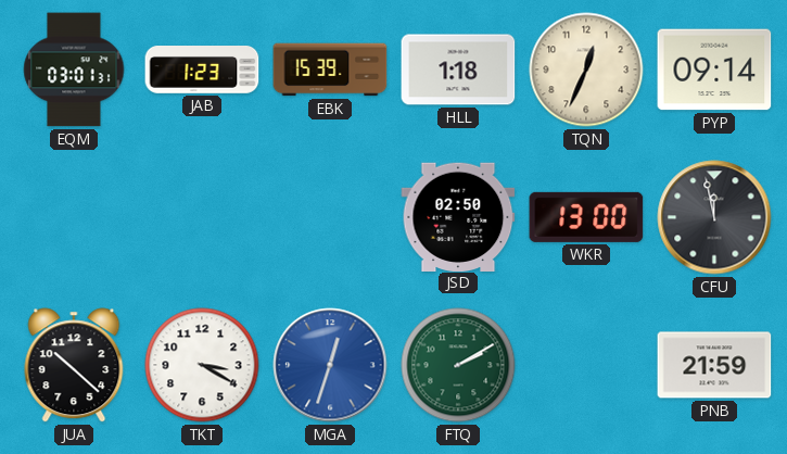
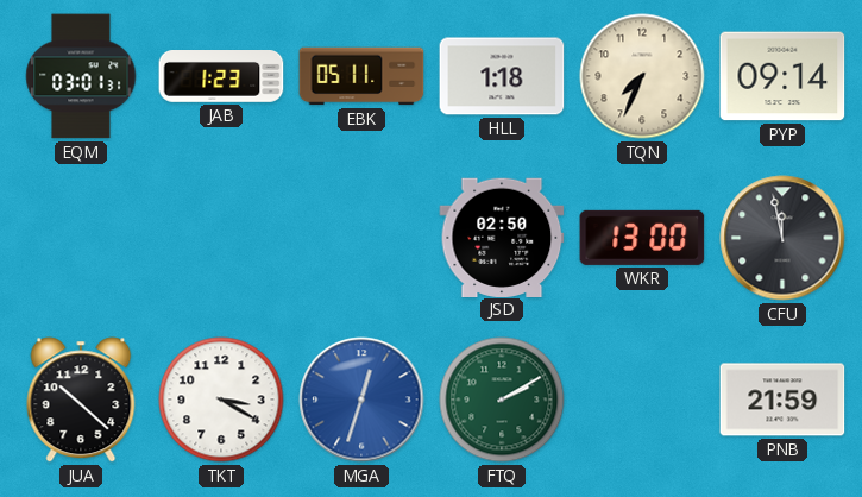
EBK: 15:39 -> 05:11 (361, 76)
TQN: 12:34 -> 7:34 (642, 76)
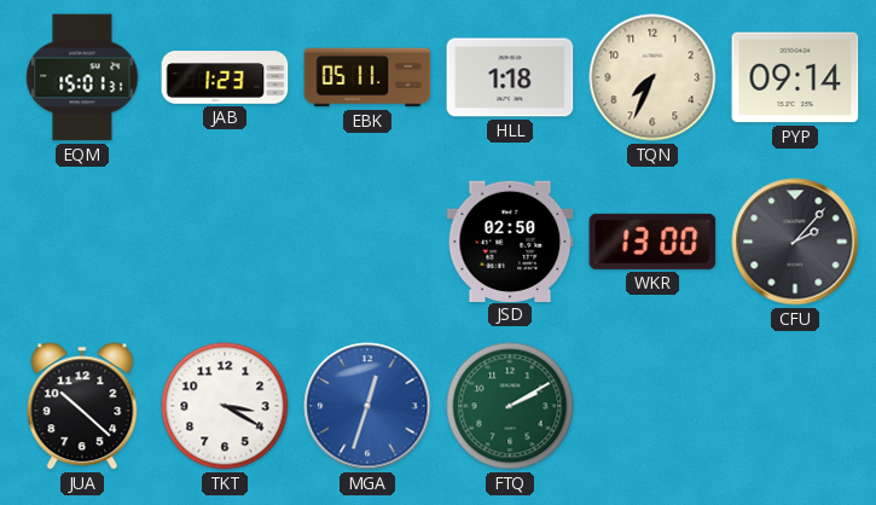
EQM: 03:01 -> 15:01 (82, 77)
CFU: 11:58 -> 2:07 (795, 242)
PNB: 21:59 -> none (782, 400)
